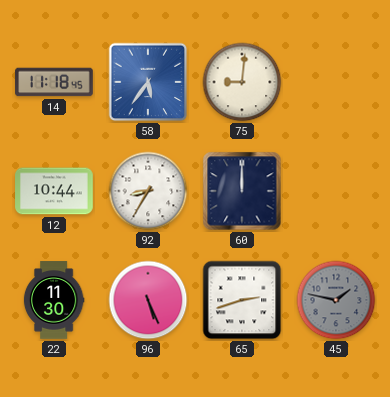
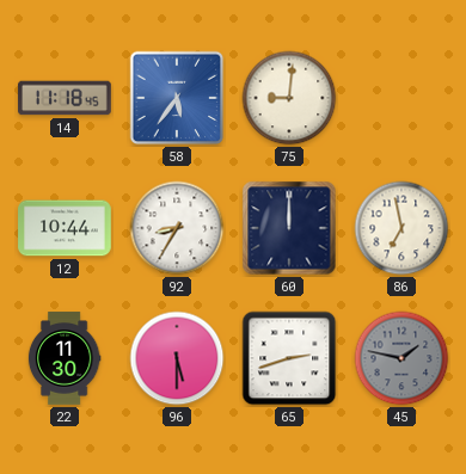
86: none -> 6:58 (401, 228)
96: 5:26 -> 5:30 (177, 358)
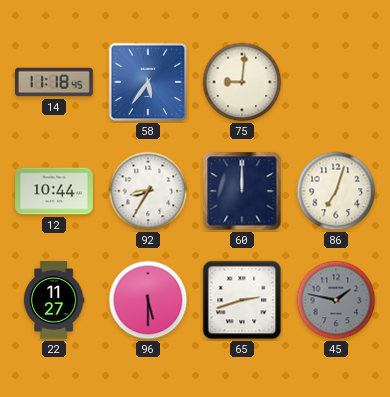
86: 6:58 -> 7:03 (336, 191)
22: 11:30 -> 11:27 (54, 300)
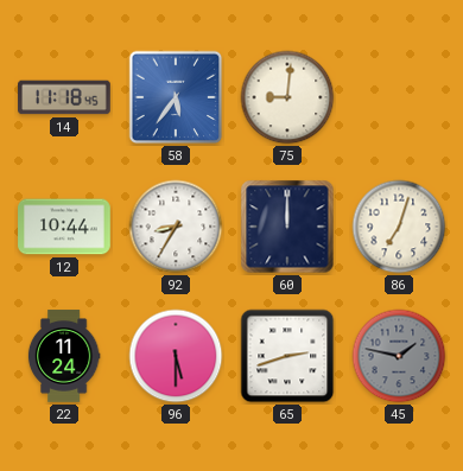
22: 11:27 -> 11:24 (64, 356)
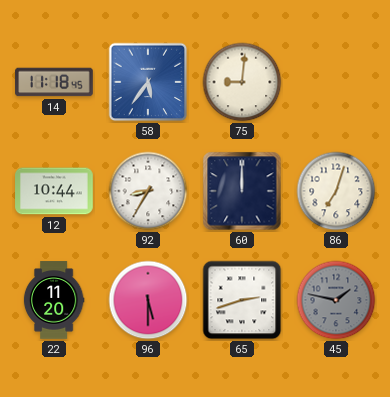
22: 11:24 -> 11:20 (54, 300)
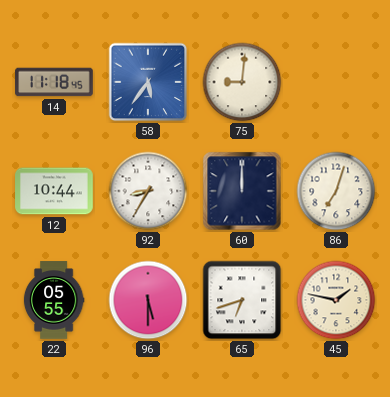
22: 11:20 -> 05:55 (54, 300)
65: 2:42 -> 6:42 (242, 300)
45 dial: grey -> cream (336, 300)
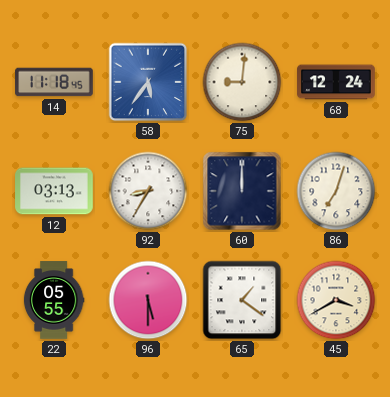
68: none -> 12:24 (336, 82)
12: 10:44 -> 03:13 (54, 191)
65: 6:42 -> 1:21 (242, 300)
45: 1:47 -> 3:40 (336, 300)
